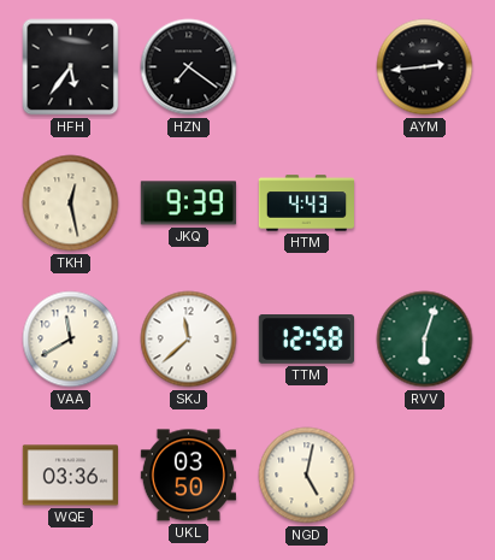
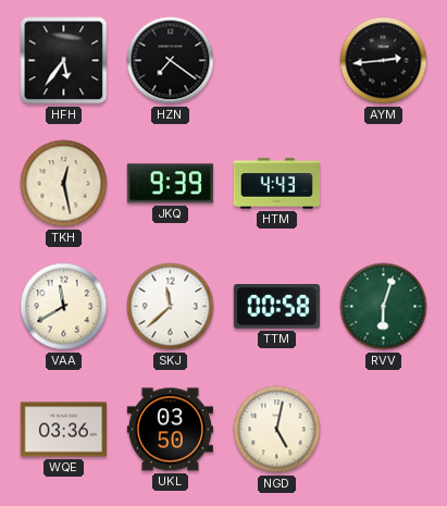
TTM: 12:58 -> 00:58 (276, 307)
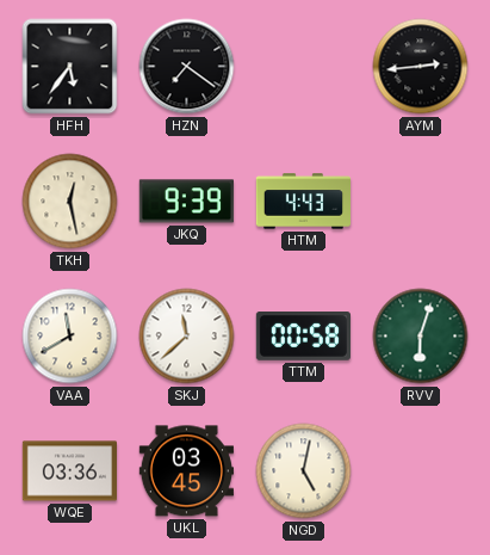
UKL: 03:50 -> 03:45 (186, 471)
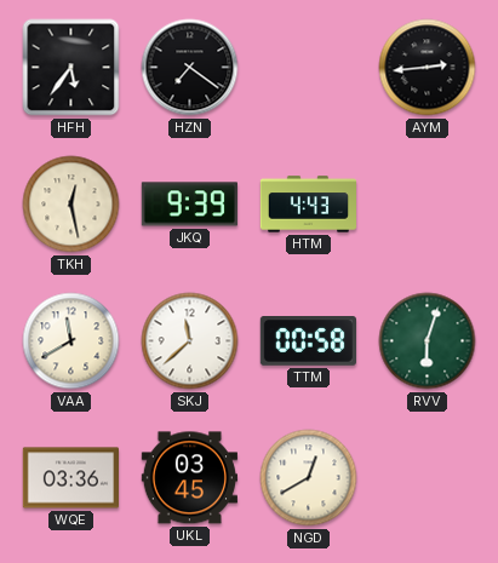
NGD: 5:02 -> 12:40 (309, 478)
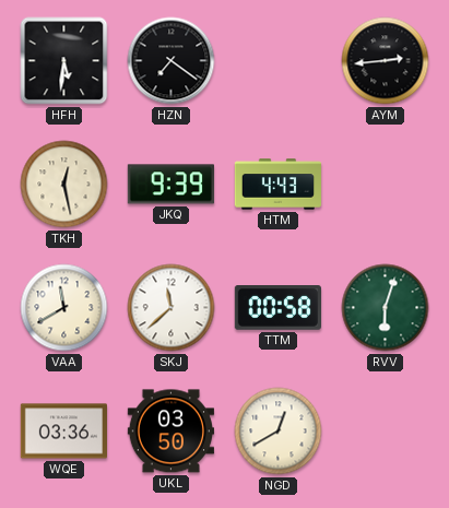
HFH: 5:36 -> 5:31 (64, 61)
UKL: 03:45 -> 03:50 (170, 432)
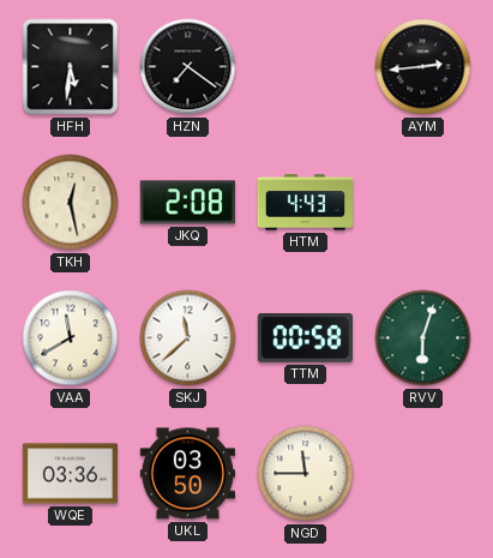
JKQ: 9:39 -> 2:08 (187, 203)
NGD: 12:40 -> 11:45 (306, 474)
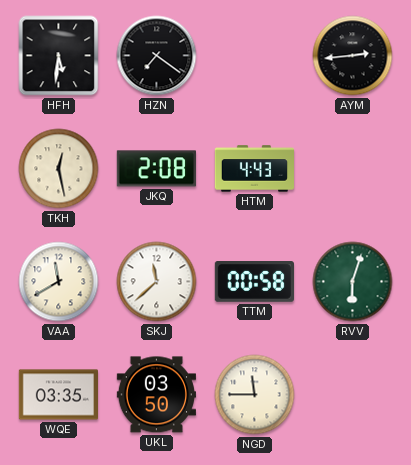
WQE: 03:36 -> 03:35 (58, 395)
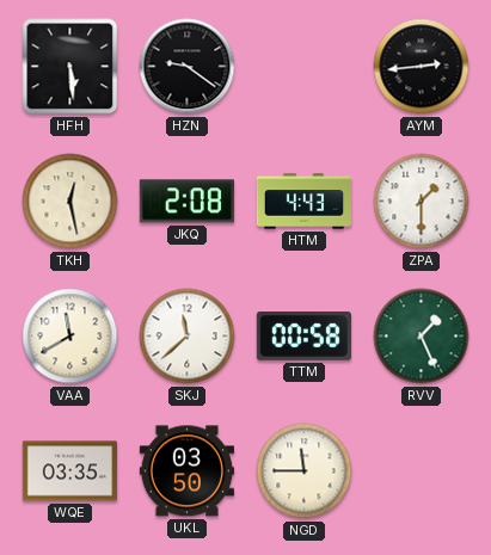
HFH: 5:31 -> 5:29 (70, 67)
HZN: 7:21 -> 9:21 (188, 67)
ZPA: none -> 1:30 (422, 202)
RVV: 6:03 -> 1:26 (422, 337)
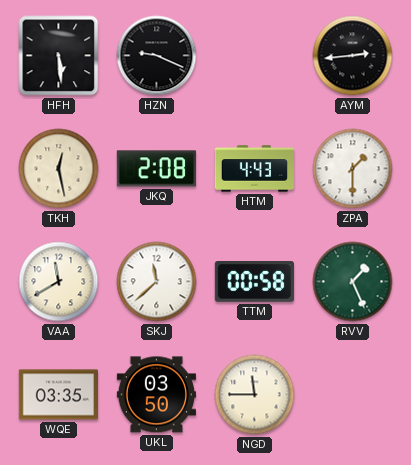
HZN: 9:21 -> 9:19 (157, 56)
